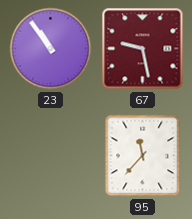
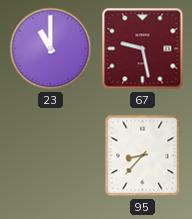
23: 10:54 -> 11:00 (51, 49)
95: 11:37 -> 8:37 (143, 156)
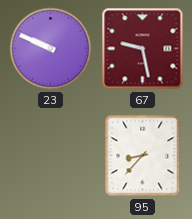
23: 11:00 -> 9:49 (51, 49)
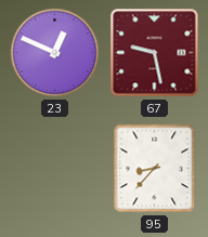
23: 9:49 -> 12:49 (55, 53)
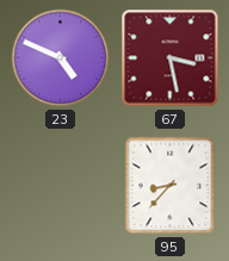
23: 12:49 -> 4:49 (61, 58)
67: 9:28 -> 3:28 (171, 58)
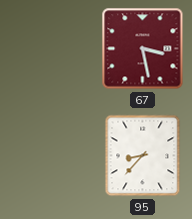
23: 4:49 -> none (61, 58)
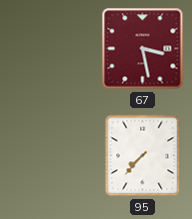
95: 8:37 -> 7:37 (143, 156)
